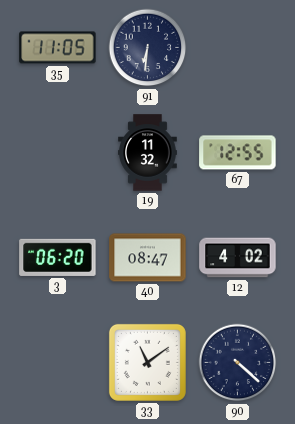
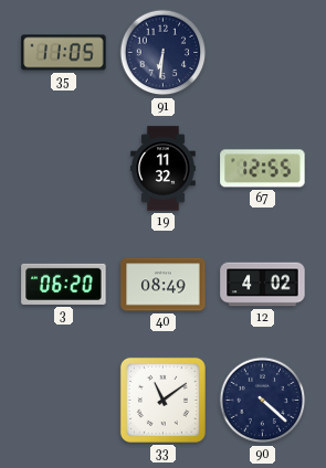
40: 08:47 -> 08:49 (164, 285)
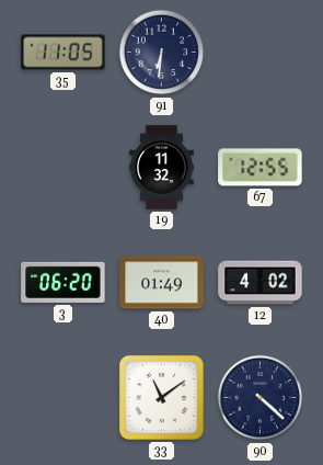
40: 08:49 -> 01:49 (162, 283)
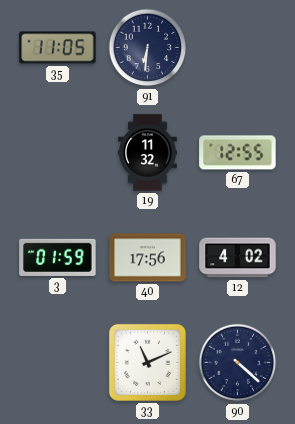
3: 06:20 -> 01:59 (58, 257)
40: 01:49 -> 17:56 (148, 258)
33: 11:09 -> 11:11 (147, 362)
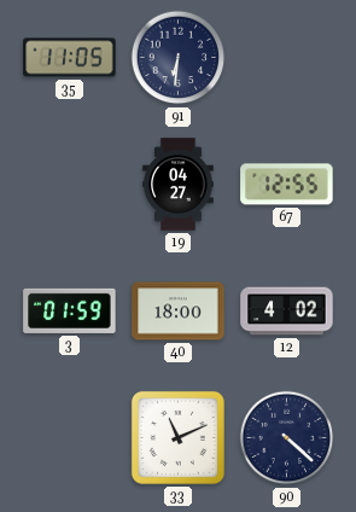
19: 11:32 -> 04:27 (179, 185)
40: 17:56 -> 18:00 (179, 312)
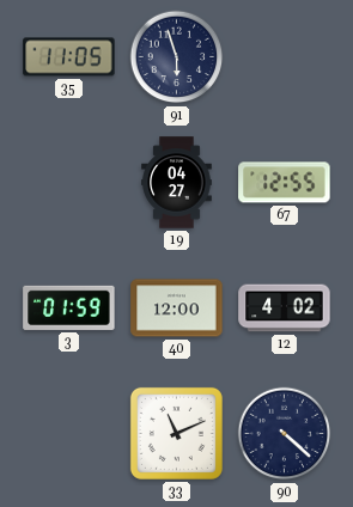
91: 6:31 -> 5:57 (177, 57)
40: 18:00 -> 12:00 (177, 309)
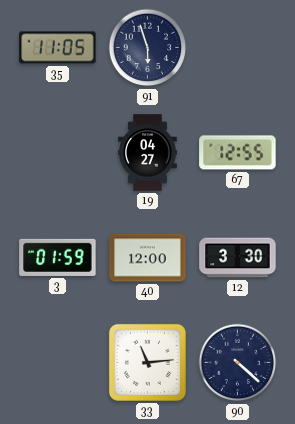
12: 4:02 -> 3:30 (238, 258)
33: 11:11 -> 11:14 (147, 362)
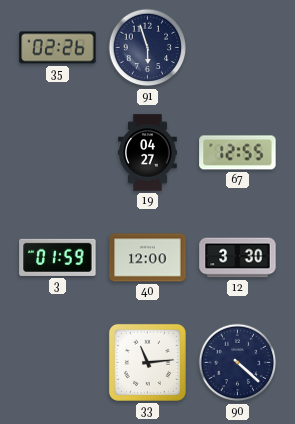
35: 11:05 -> 02:26 (58, 48)
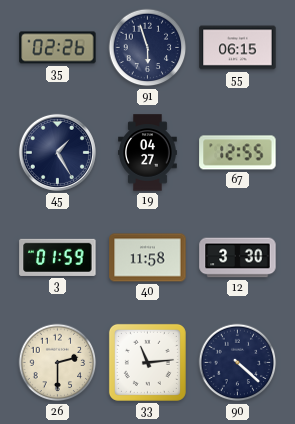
55: none -> 06:15 (238, 48)
45: none -> 1:25 (57, 152)
40: 12:00 -> 11:58 (148, 258)
26: none -> 2:30 (58, 363)
